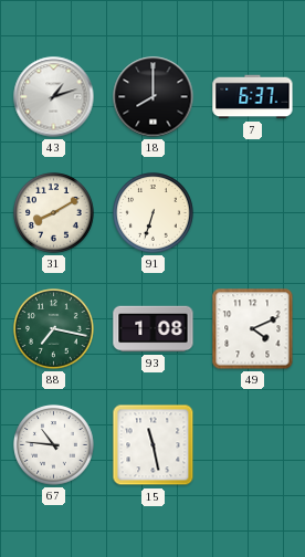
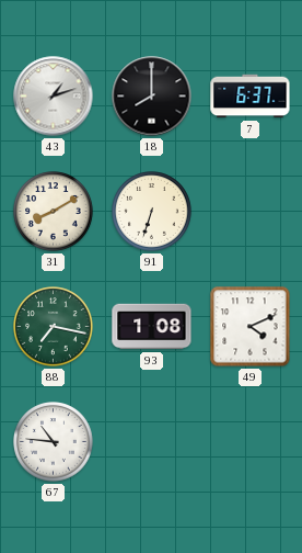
15: 11:28 -> none (154, 445)
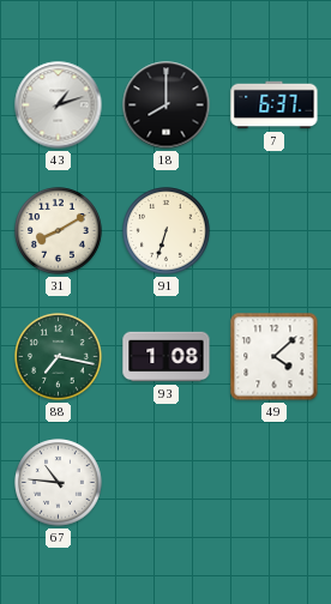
49: 4:11 -> 4:08 (275, 357)
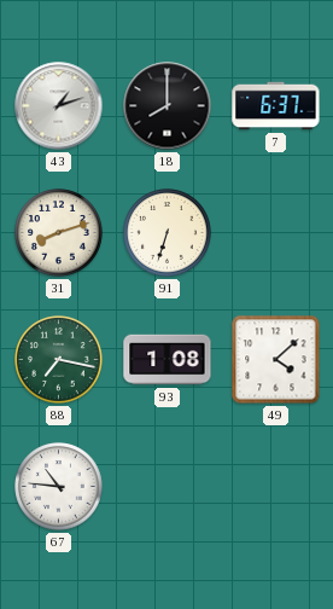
31: 8:10 -> 8:12 (59, 233)
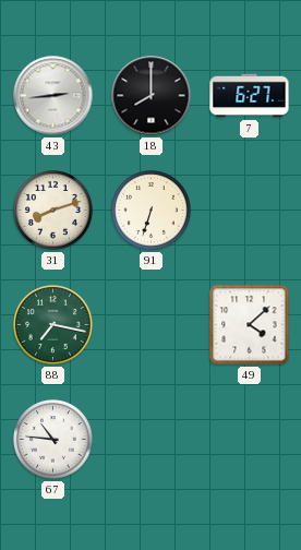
43: 1:12 -> 2:44 (53, 96)
7: 6:37 -> 6:27 (250, 96)
93: 1:08 -> none (168, 360)
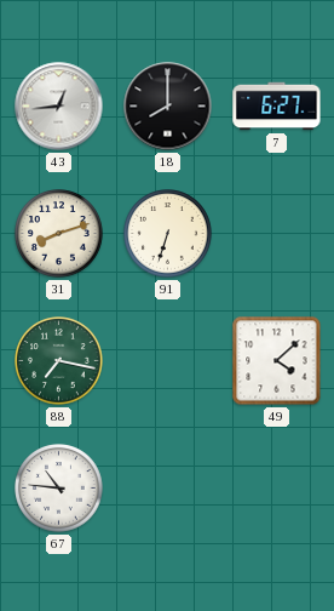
43: 2:44 -> 12:44 (59, 107)
